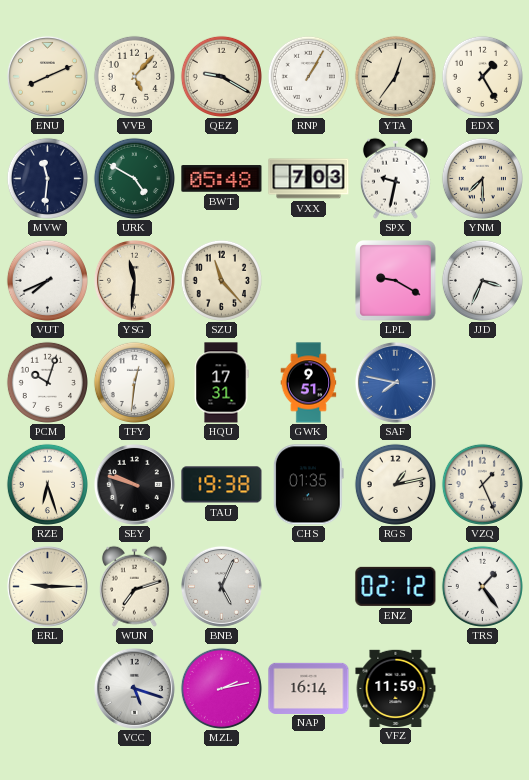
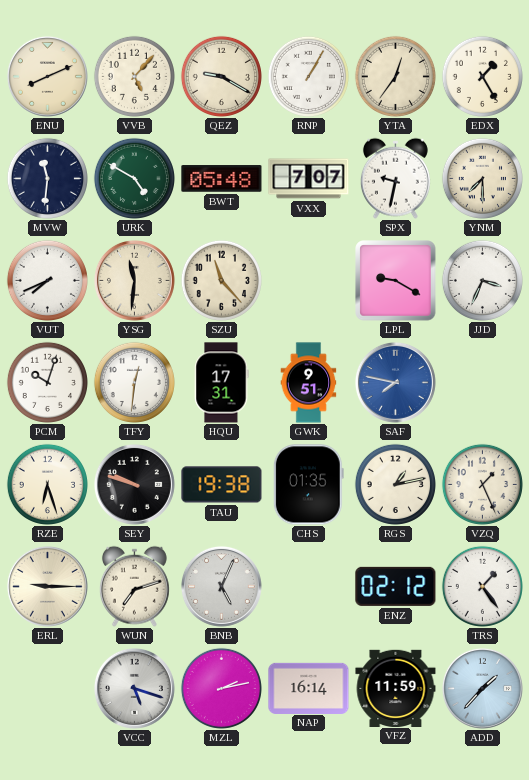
VXX: 7:03 -> 7:07 (309, 179)
ADD: none -> 1:37 (482, 688)
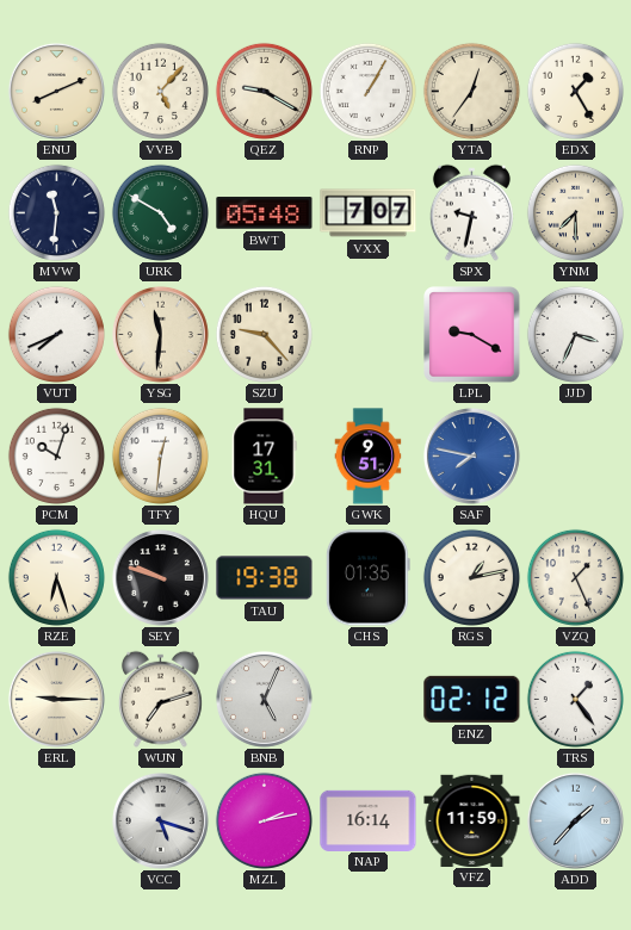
SZU: 11:23 -> 9:23 (264, 334)
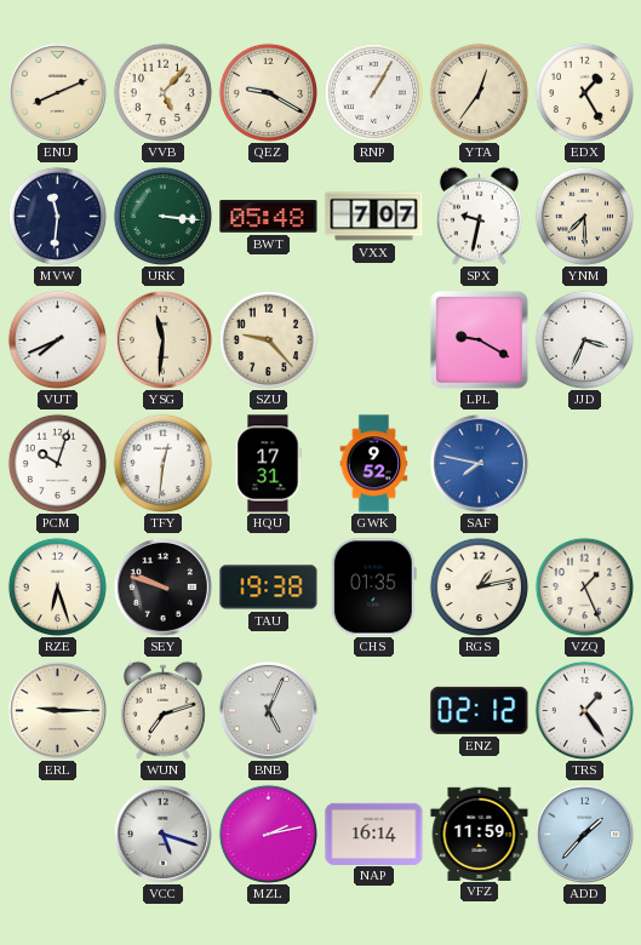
URK: 4:50 -> 3:16 (162, 216)
GWK: 9:51 -> 9:52 (374, 464)
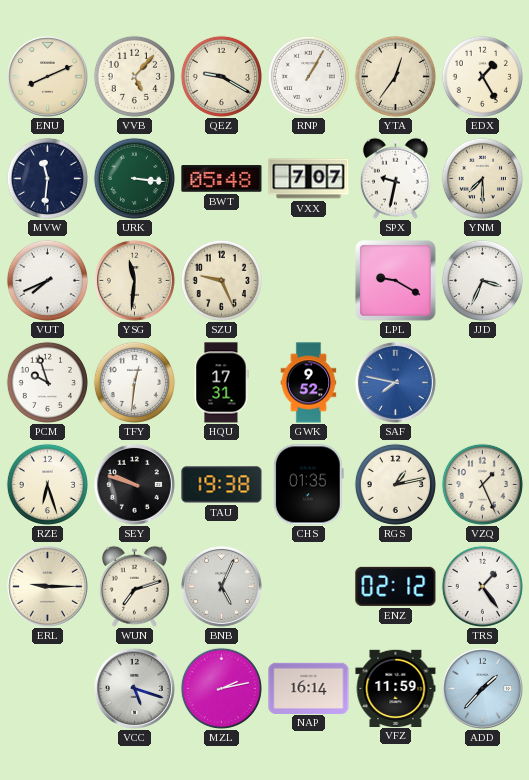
SZU: 9:23 -> 9:26 (221, 280)
PCM: 10:03 -> 9:57 (47, 382)
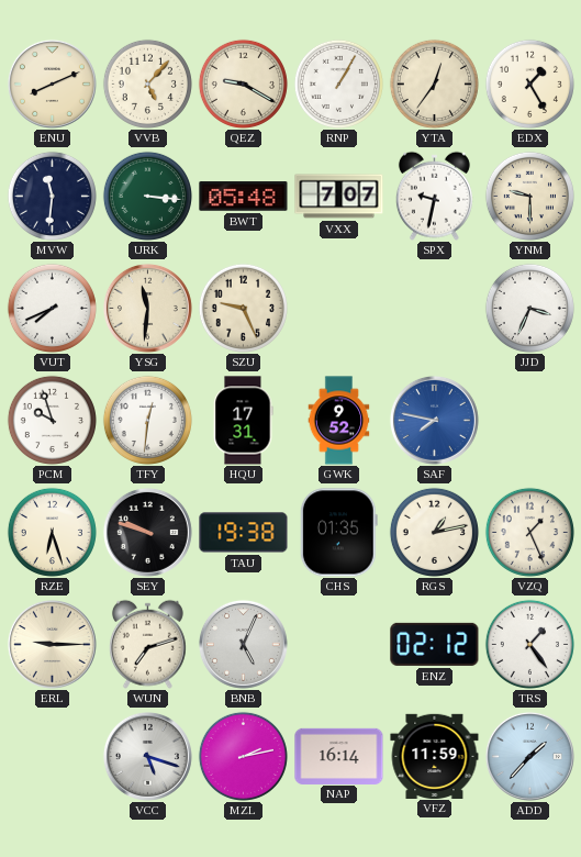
YNM: 7:30 -> 9:30 (529, 196)
LPL: 9:20 -> none (396, 281)
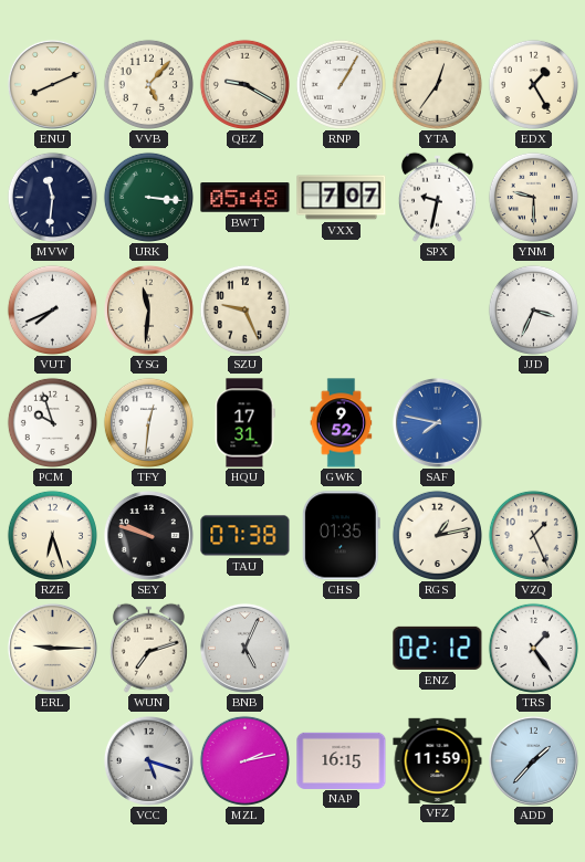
TAU: 19:38 -> 07:38 (246, 536)
NAP: 16:14 -> 16:15 (342, 760)
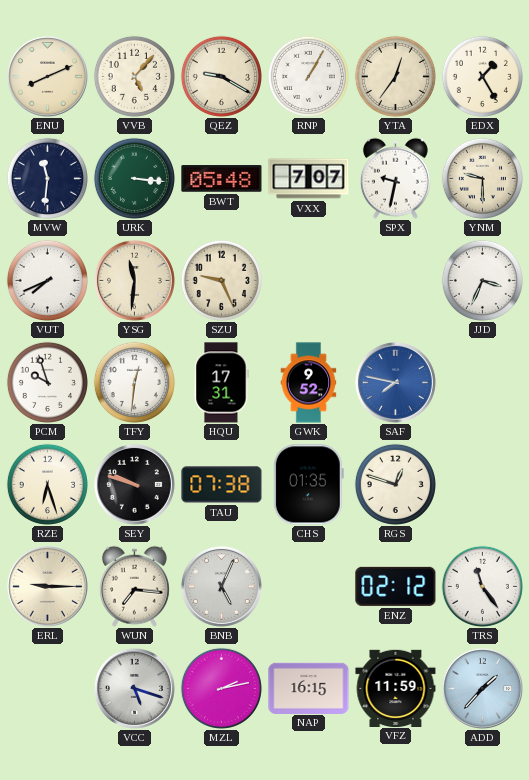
RGS: 1:13 -> 12:48 (395, 484)
VZQ: 1:26 -> none (533, 535)
WUN: 7:12 -> 7:16 (134, 586)
TRS: 1:24 -> 11:24 (482, 586)
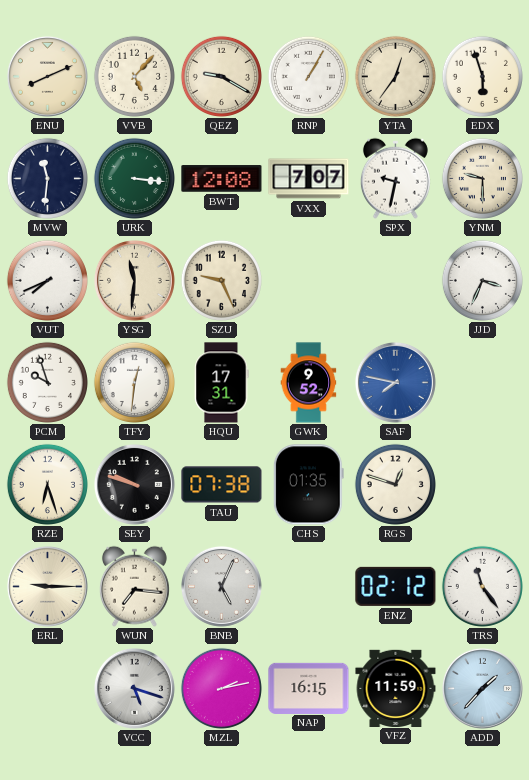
EDX: 1:25 -> 5:57 (482, 76)
BWT: 05:48 -> 12:08 (222, 179)
